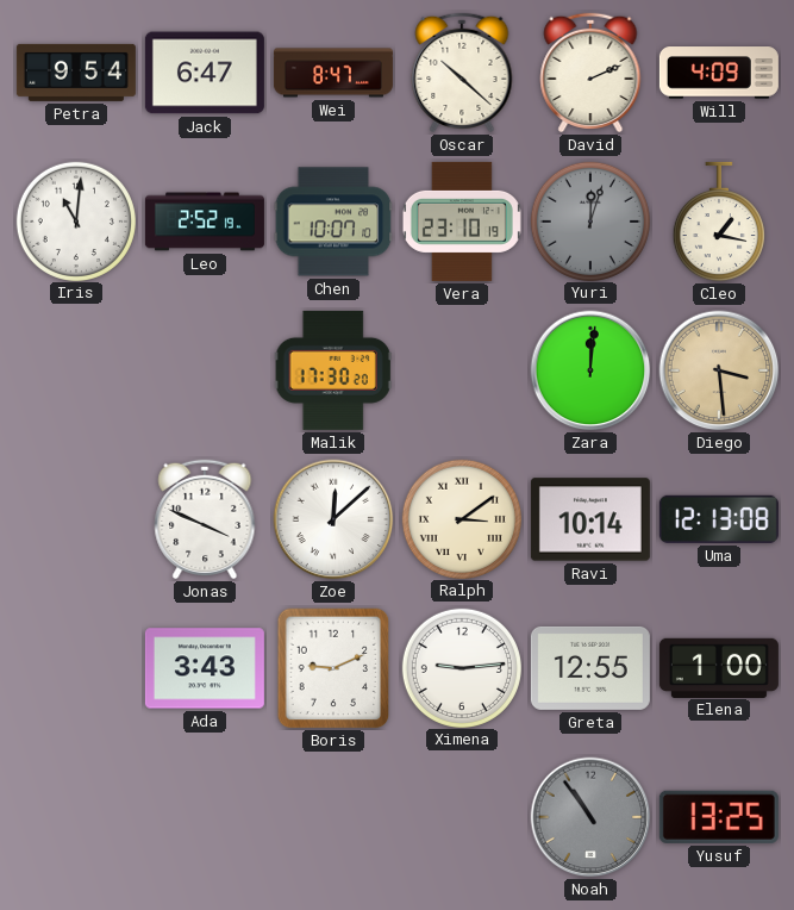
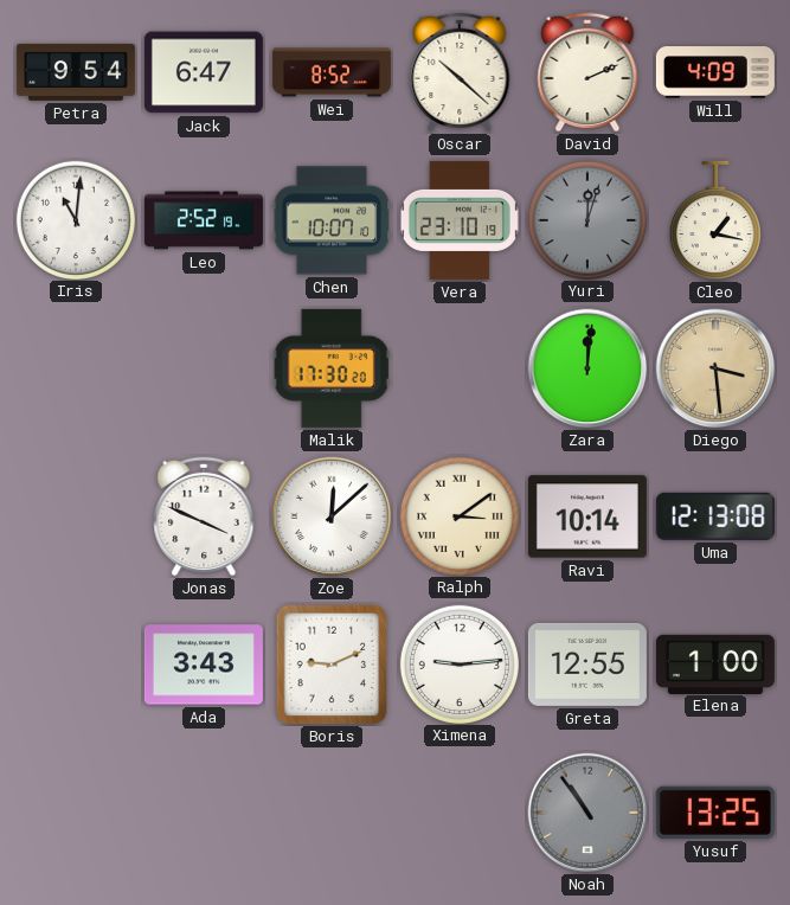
Wei: 8:47 -> 8:52 (332, 72)
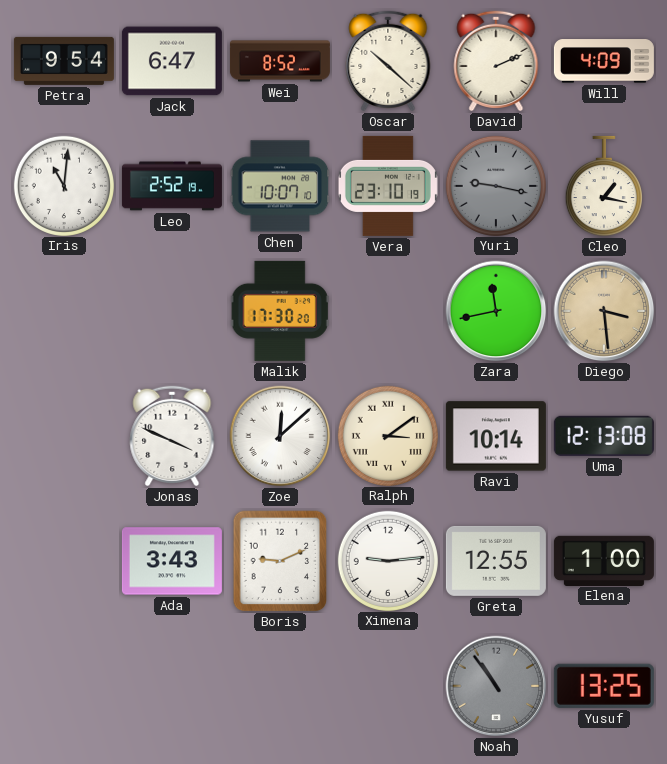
Yuri: 12:03 -> 9:17 (495, 185)
Zara: 12:01 -> 11:43 (496, 311)
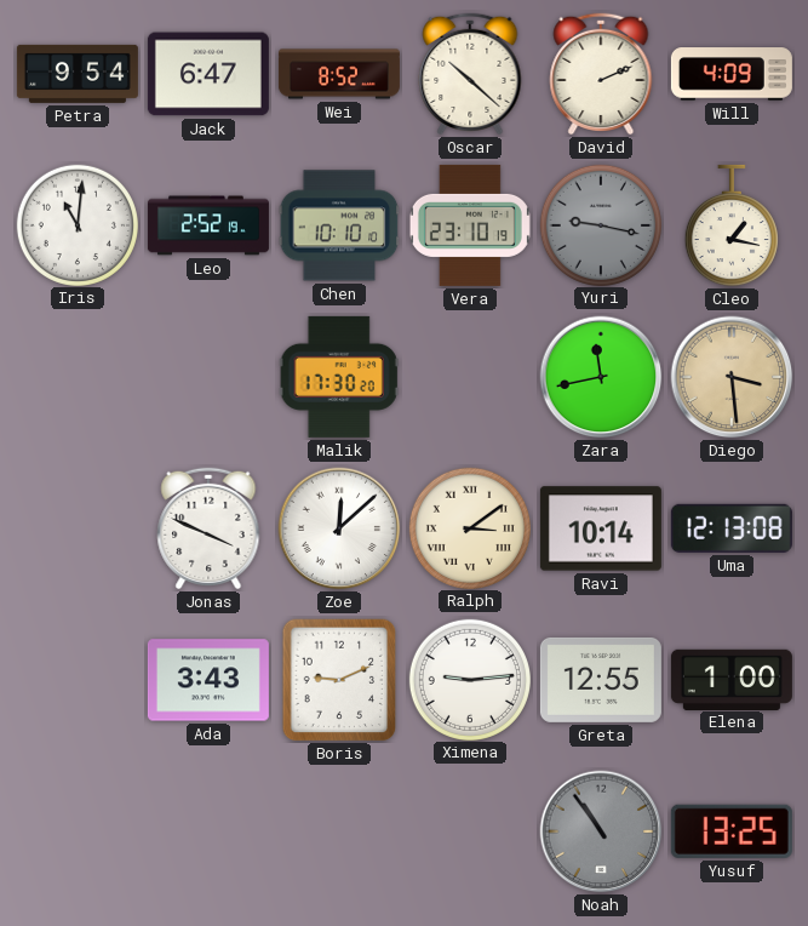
Chen: 10:07 -> 10:10 (339, 225)
